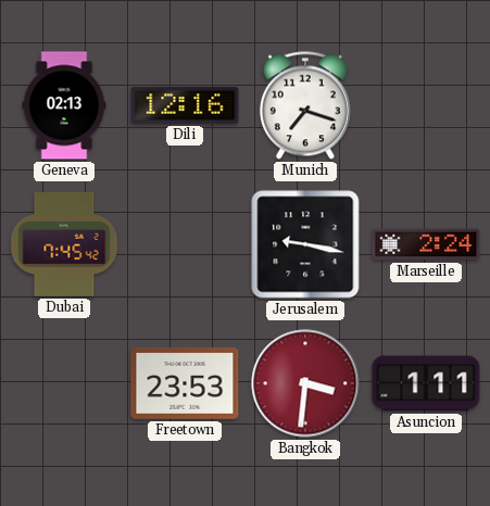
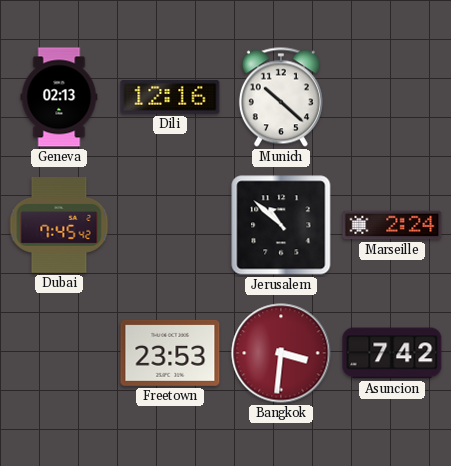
Munich: 7:18 -> 10:22 (281, 97)
Jerusalem: 9:17 -> 10:52 (281, 225)
Asuncion: 1:11 -> 7:42 (392, 353)
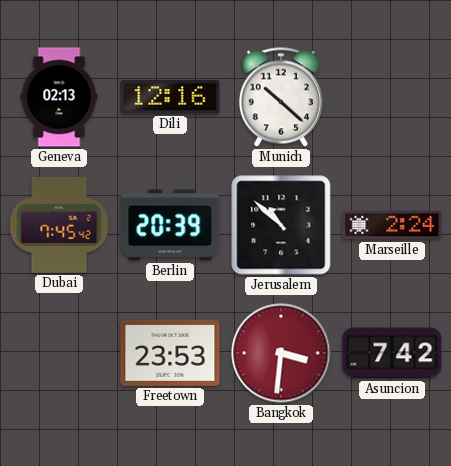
Berlin: none -> 20:39 (170, 225)
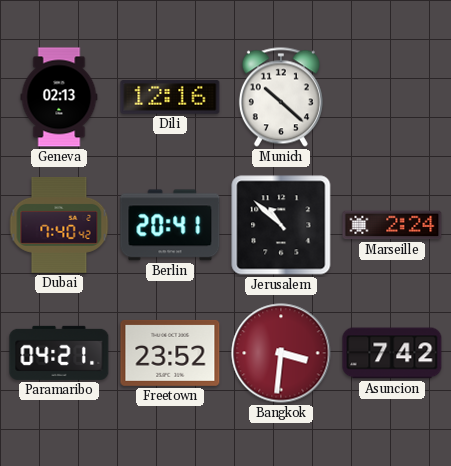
Dubai: 7:45 -> 7:40 (59, 225)
Berlin: 20:39 -> 20:41 (170, 225)
Paramaribo: none -> 04:21 (59, 353)
Freetown: 23:53 -> 23:52 (170, 353)
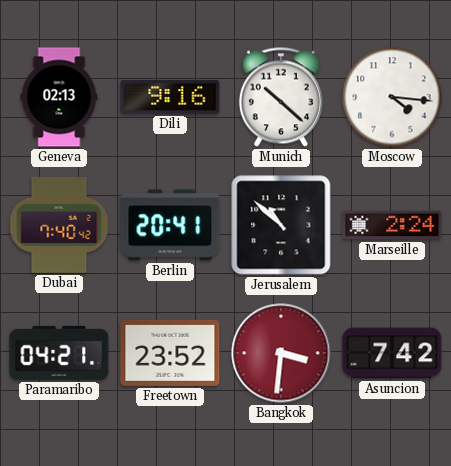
Dili: 12:16 -> 9:16 (170, 97)
Moscow: none -> 4:16 (392, 97)
